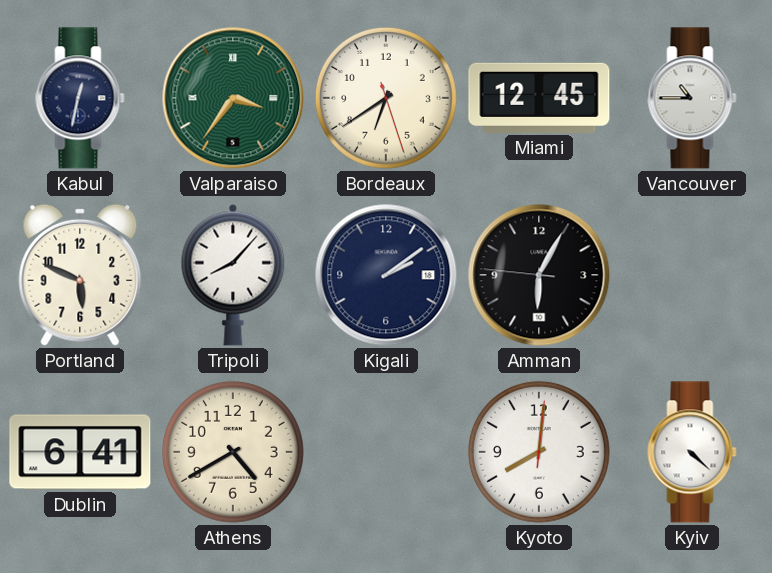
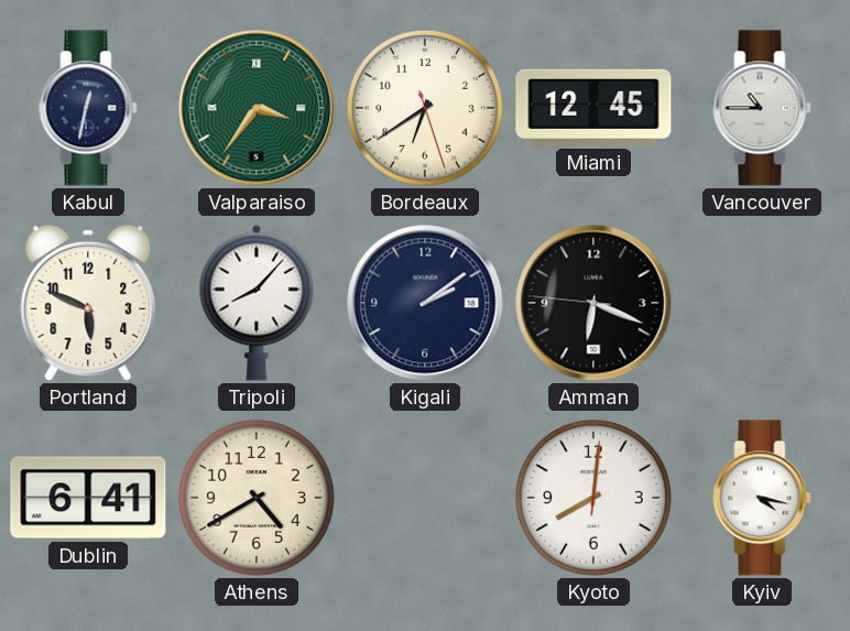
Amman: 6:04 -> 6:18 (593, 303)
Kyiv: 4:22 -> 4:17 (762, 498)
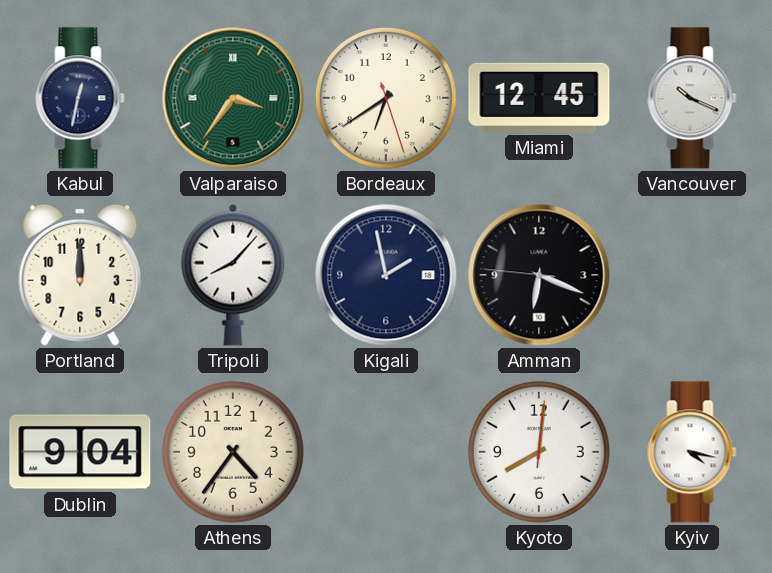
Vancouver: 10:45 -> 10:19 (692, 98)
Portland: 5:49 -> 12:00 (80, 275)
Kigali: 2:09 -> 1:58 (386, 275)
Dublin: 6:41 -> 9:04 (80, 452)
Athens: 4:40 -> 4:36 (233, 452)
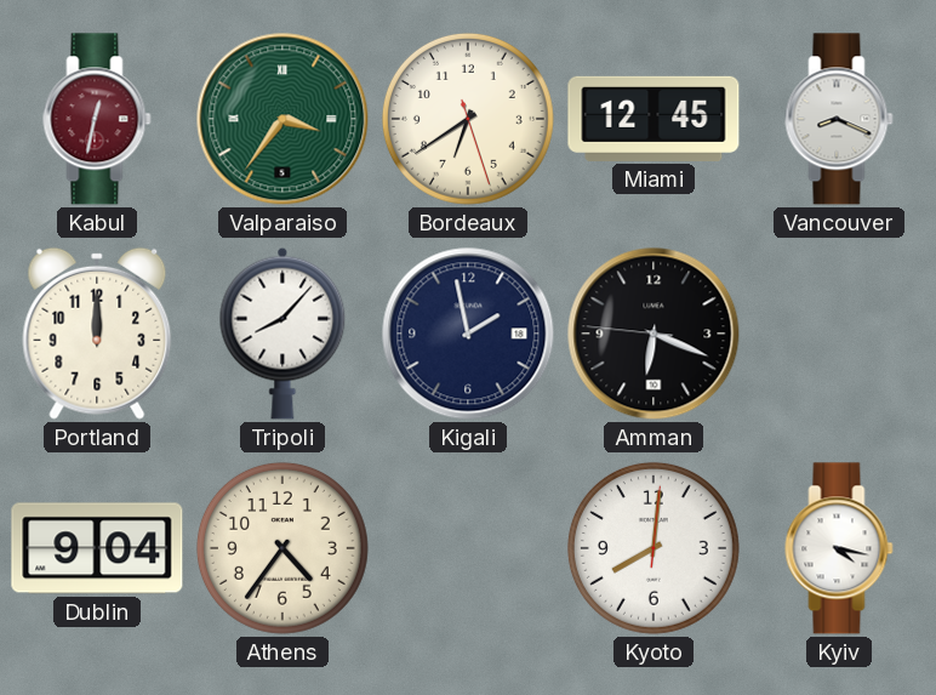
Kabul dial: navy -> burgundy (97, 119)
Vancouver: 10:19 -> 8:19 (839, 119)
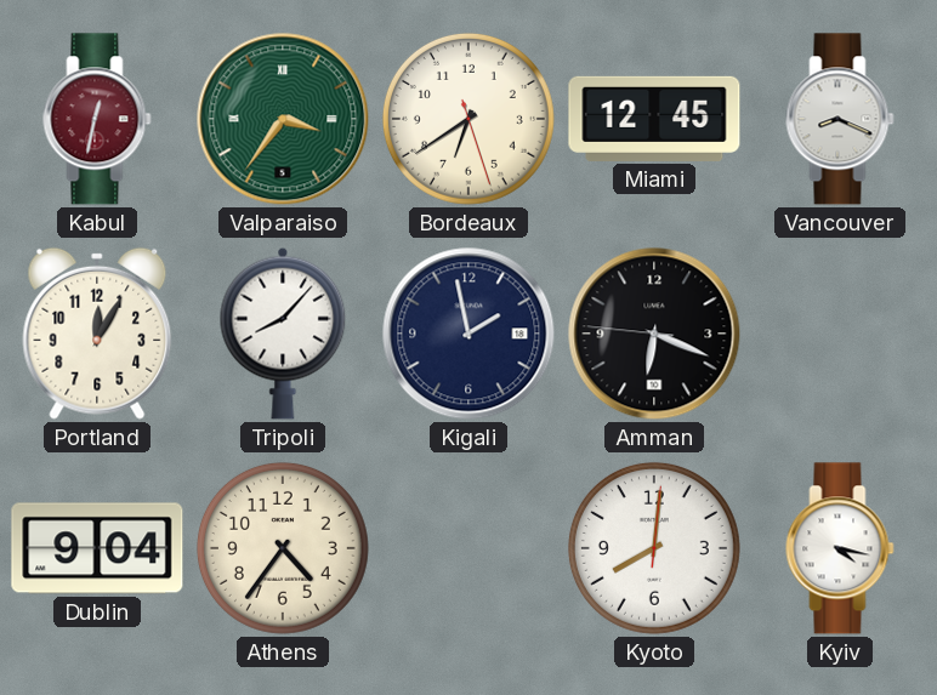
Portland: 12:00 -> 12:05 (97, 334)
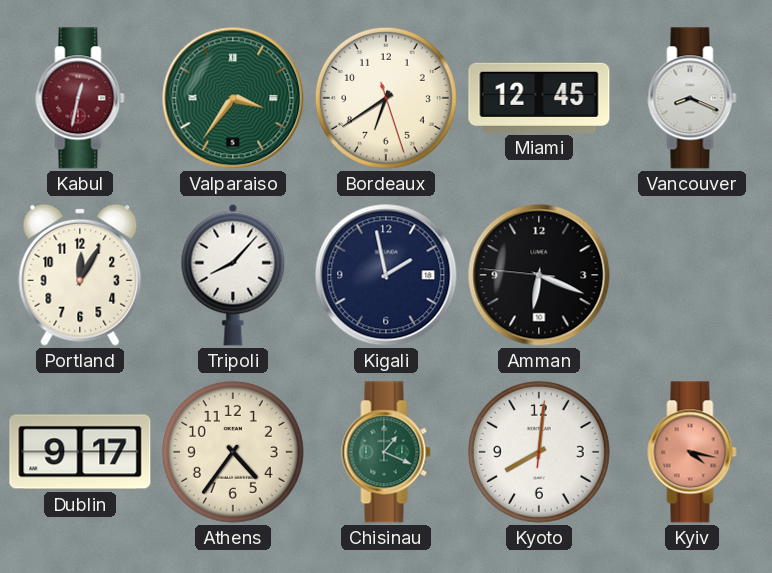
Dublin: 9:04 -> 9:17 (80, 452)
Chisinau: none -> 1:19 (386, 452)
Kyiv dial: white -> salmon (692, 452)
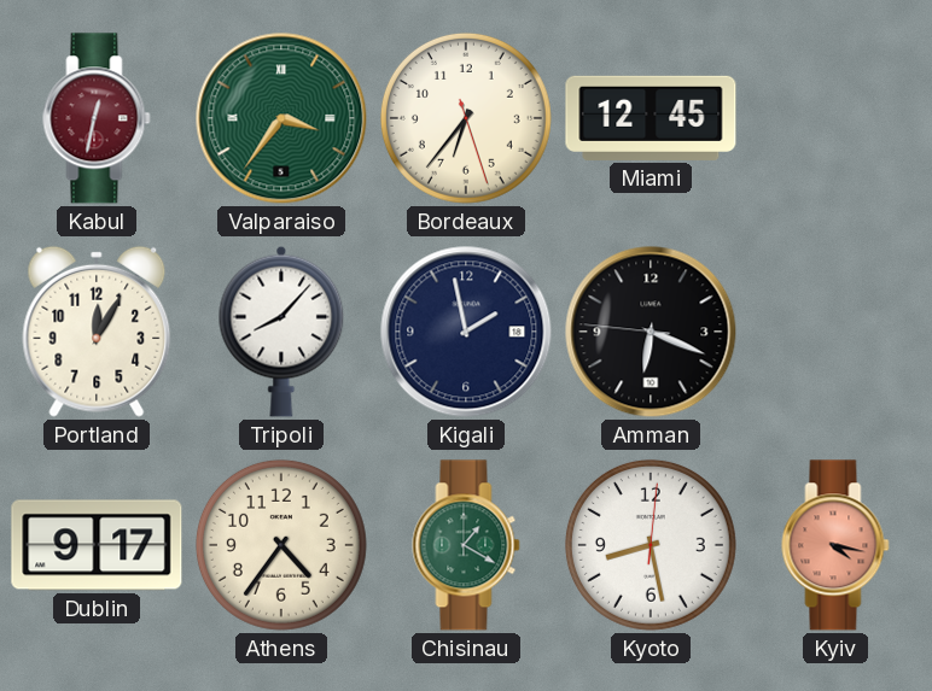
Bordeaux: 6:39 -> 6:36 (466, 118)
Vancouver: 8:19 -> none (692, 98)
Chisinau: 1:19 -> 1:20 (466, 545)
Kyoto: 8:01 -> 8:28 (651, 545)
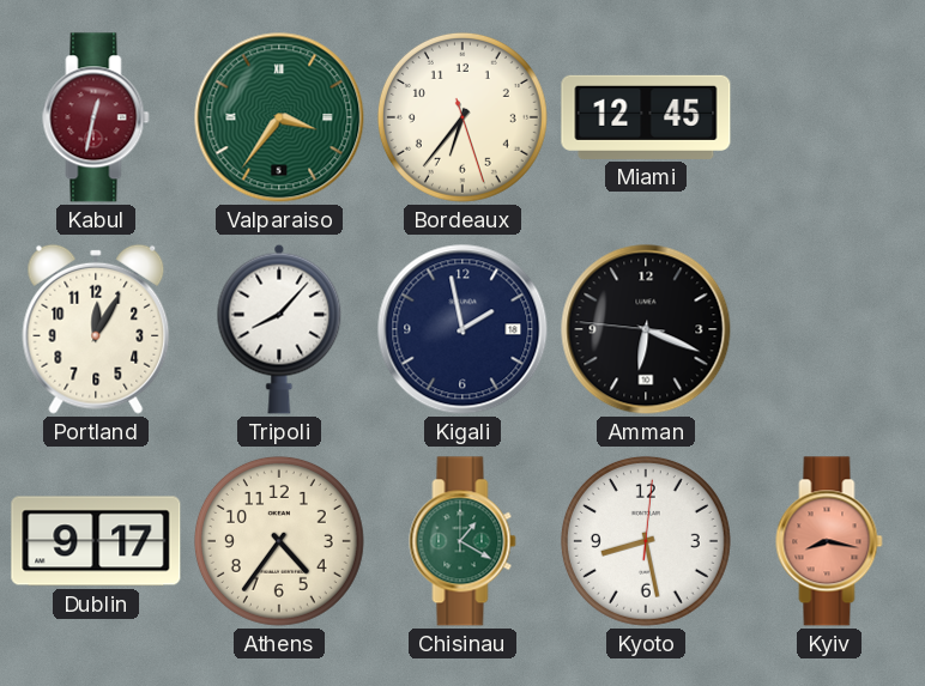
Kyiv: 4:17 -> 8:17 (829, 541)
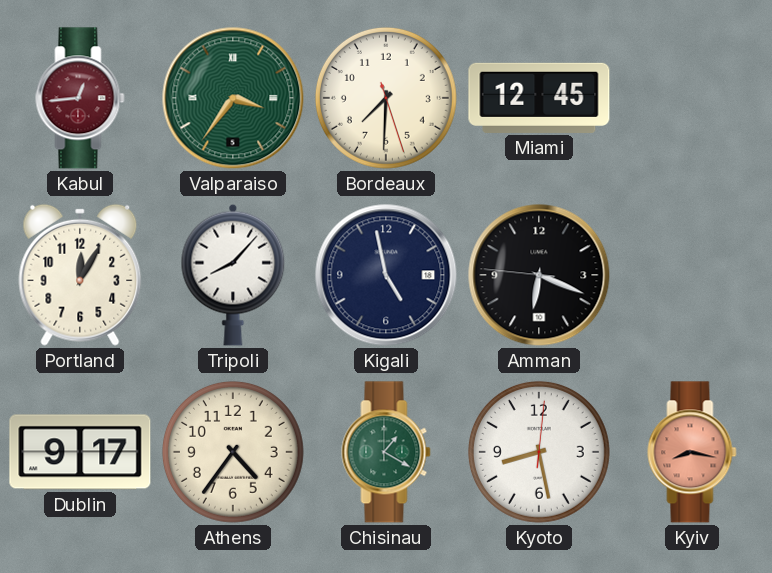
Kabul: 12:32 -> 12:44 (80, 98)
Bordeaux: 6:36 -> 7:30 (386, 98)
Kigali: 1:58 -> 4:58 (386, 275)
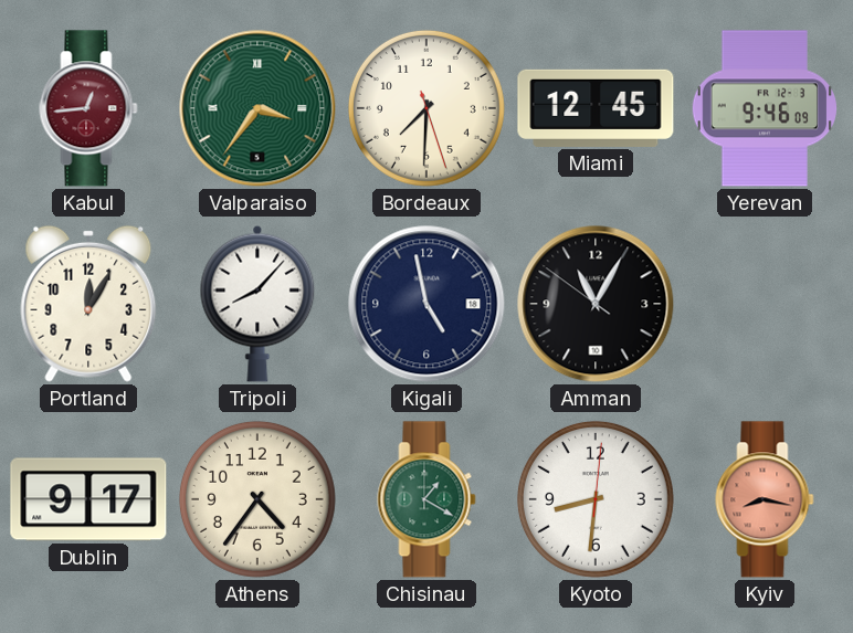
Yerevan: none -> 9:46 (764, 108)
Amman: 6:18 -> 11:04 (596, 304)
Kyoto: 8:28 -> 8:31 (596, 499)
